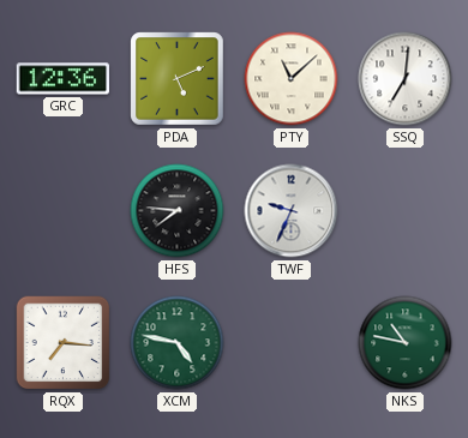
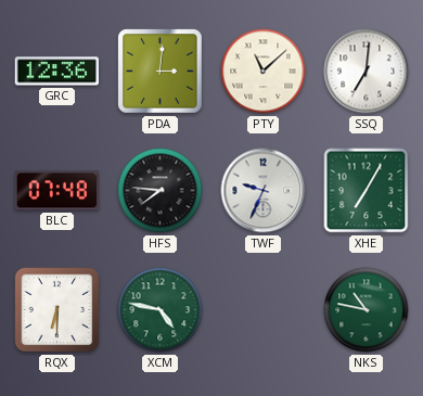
PDA: 5:11 -> 3:01 (161, 72)
BLC: none -> 07:48 (56, 191)
XHE: none -> 7:05 (367, 191)
RQX: 7:16 -> 6:30 (57, 310)
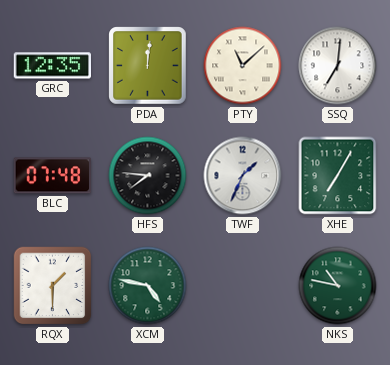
GRC: 12:36 -> 12:35 (52, 66)
PDA: 3:01 -> 12:01 (148, 66)
TWF: 9:34 -> 1:34 (243, 176)
RQX: 6:30 -> 1:30 (53, 286)
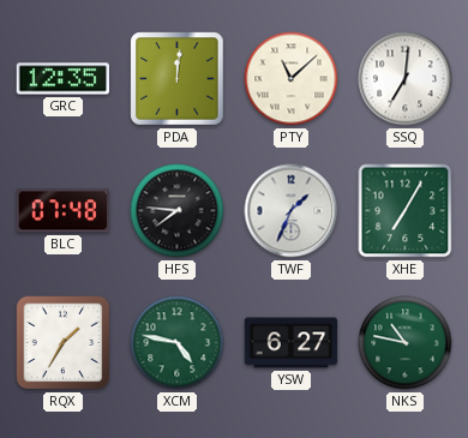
RQX: 1:30 -> 1:35 (64, 343)
YSW: none -> 6:27 (292, 343)
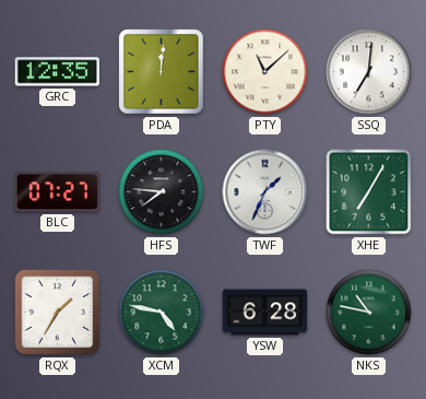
BLC: 07:48 -> 07:27 (57, 192)
YSW: 6:27 -> 6:28 (265, 313)
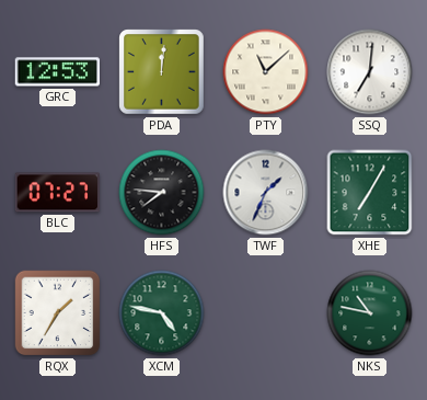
GRC: 12:35 -> 12:53 (57, 72)
YSW: 6:28 -> none (265, 313)
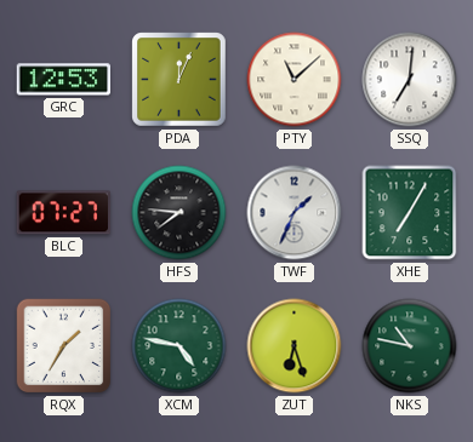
PDA: 12:01 -> 12:04 (179, 80)
ZUT: none -> 6:27 (295, 346)
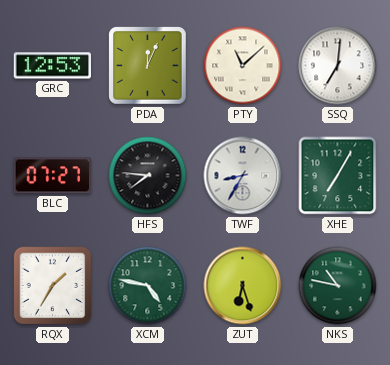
TWF: 1:34 -> 8:35 (243, 176)
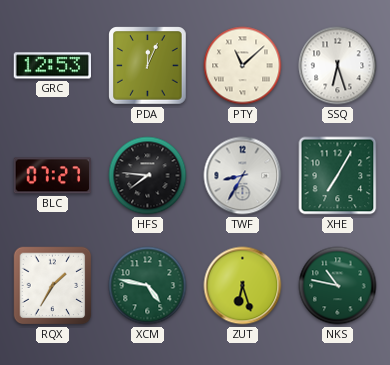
SSQ: 7:01 -> 6:27 (338, 66)
